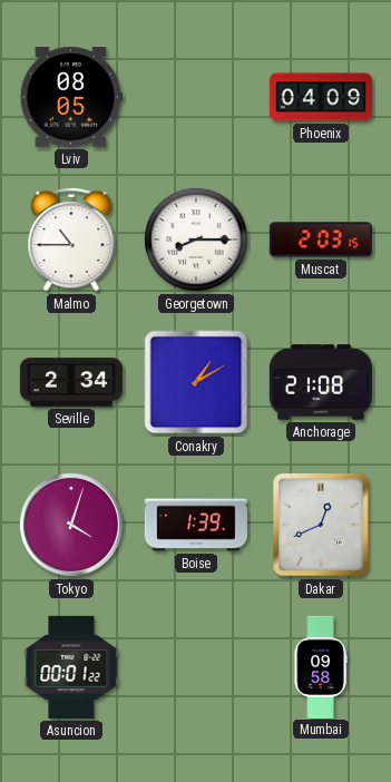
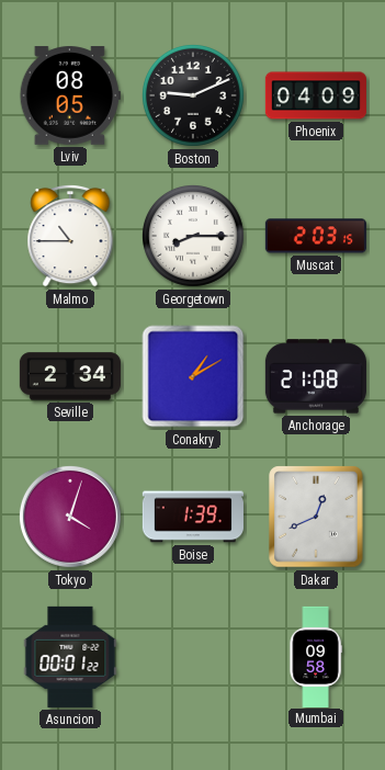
Boston: none -> 9:11 (193, 95)
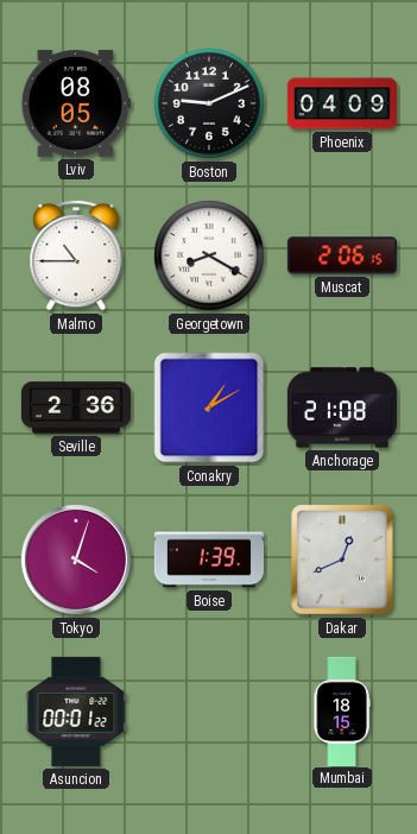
Georgetown: 8:15 -> 8:20 (209, 255)
Muscat: 2:03 -> 2:06 (342, 255)
Seville: 2:34 -> 2:36 (76, 407)
Mumbai: 09:58 -> 18:15 (342, 710)
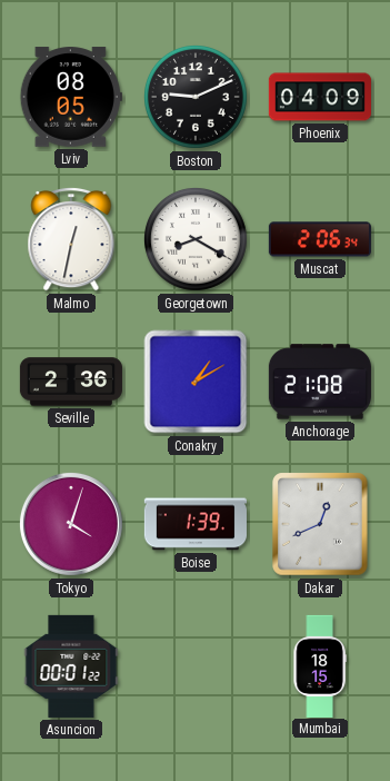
Malmo: 10:45 -> 12:32 (71, 239)
Muscat: 2:06:15 -> 2:06:34 (320, 239)
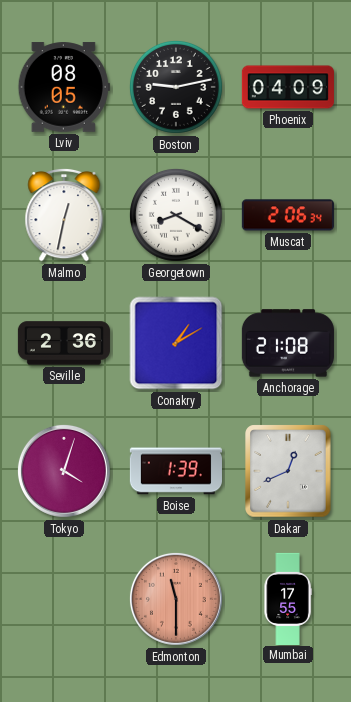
Boston: 9:11 -> 9:13 (176, 87)
Asuncion: 00:01 -> none (71, 666)
Edmonton: none -> 11:30 (176, 599)
Mumbai: 18:15 -> 17:55 (288, 598)
